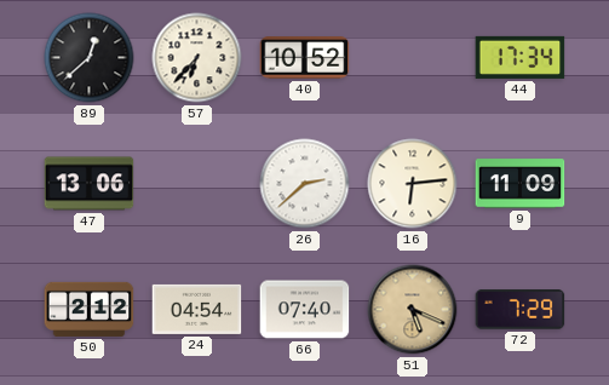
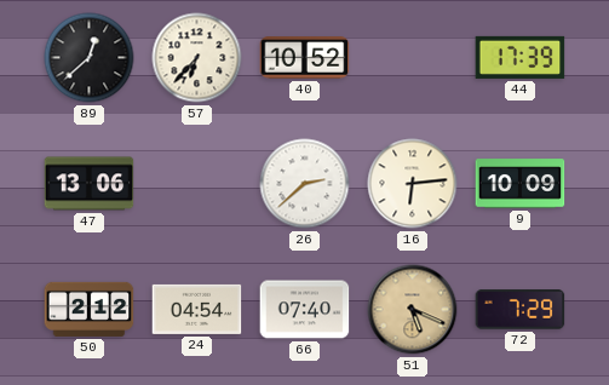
44: 17:34 -> 17:39 (521, 57)
9: 11:09 -> 10:09 (521, 184)
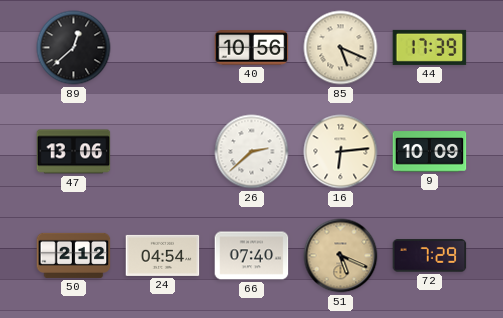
57: 6:37 -> none (197, 58)
40: 10:52 -> 10:56 (252, 48)
85: none -> 5:19 (341, 48)
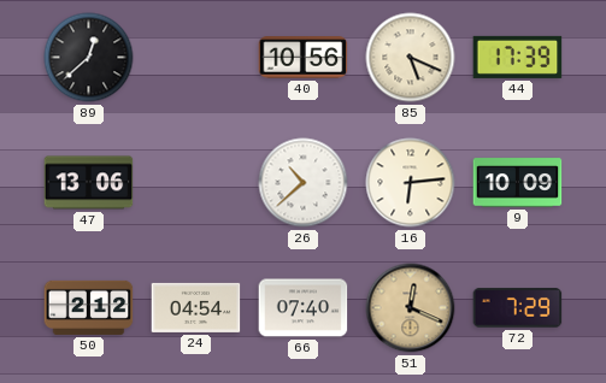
26: 2:38 -> 10:38 (304, 183)
51: 5:19 -> 12:19 (411, 308)
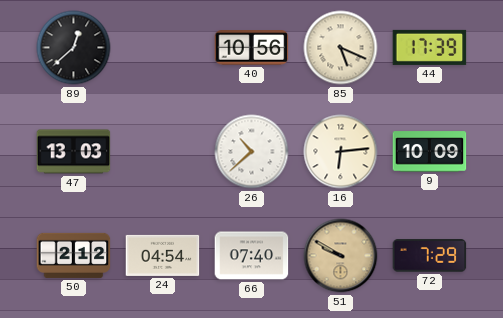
47: 13:06 -> 13:03 (74, 152)
51: 12:19 -> 9:50 (341, 256)
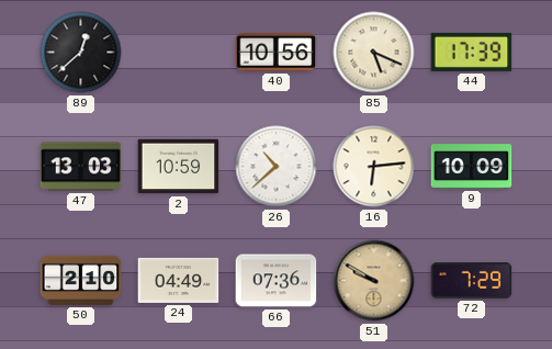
2: none -> 10:59 (179, 167)
50: 2:12 -> 2:10 (81, 280)
24: 04:54 -> 04:49 (179, 280)
66: 07:40 -> 07:36 (277, 281)
